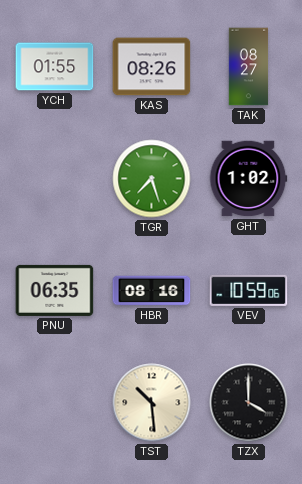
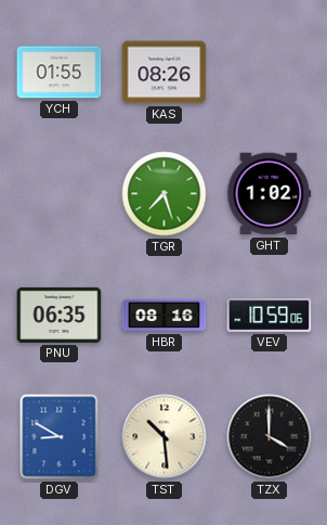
TAK: 08:27 -> none (249, 67)
DGV: none -> 8:50 (60, 437)
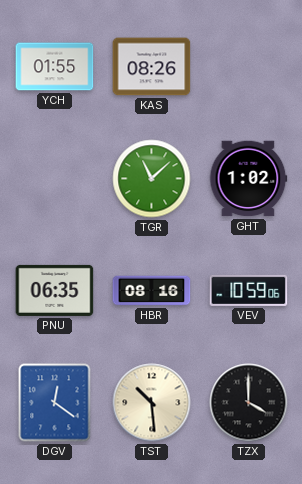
TGR: 7:27 -> 11:08 (152, 179)
DGV: 8:50 -> 12:21 (55, 403)
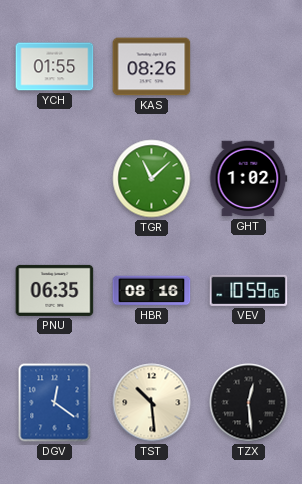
TZX: 4:00 -> 12:29 (249, 403)
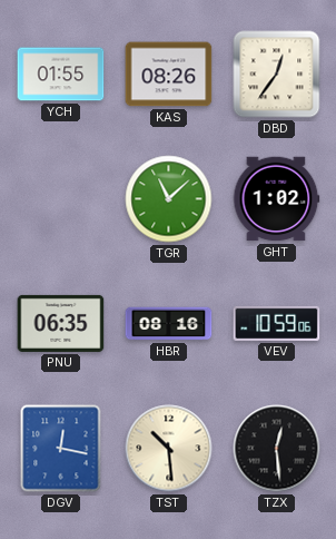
DBD: none -> 12:36 (277, 75)
DGV: 12:21 -> 12:17 (61, 449)
